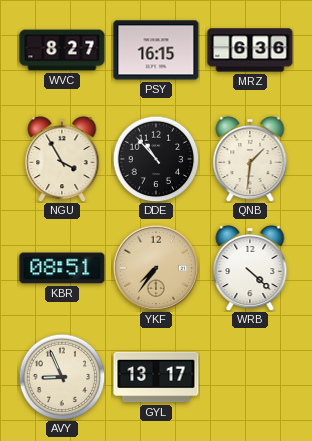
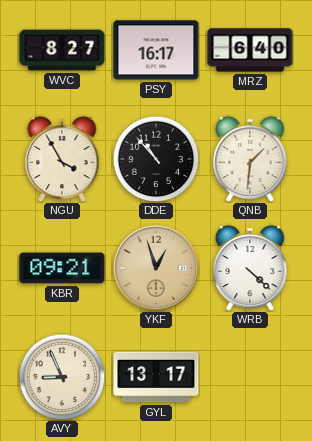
PSY: 16:15 -> 16:17 (156, 50)
MRZ: 6:36 -> 6:40 (250, 50)
KBR: 08:51 -> 09:21 (62, 268)
YKF: 7:36 -> 12:57 (156, 268)
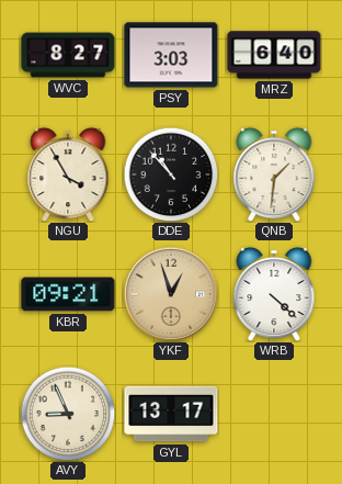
PSY: 16:17 -> 3:03 (171, 55)
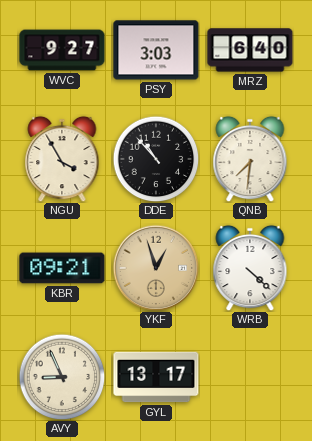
WVC: 8:27 -> 9:27 (62, 50)
QNB: 1:31 -> 7:31 (250, 159)
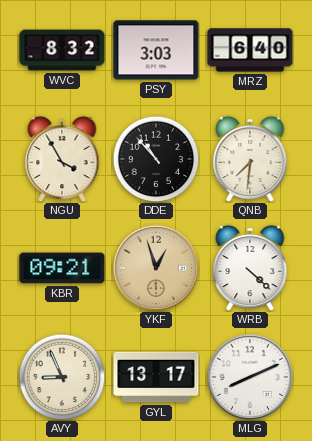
WVC: 9:27 -> 8:32 (62, 50)
MLG: none -> 8:11 (250, 377)
